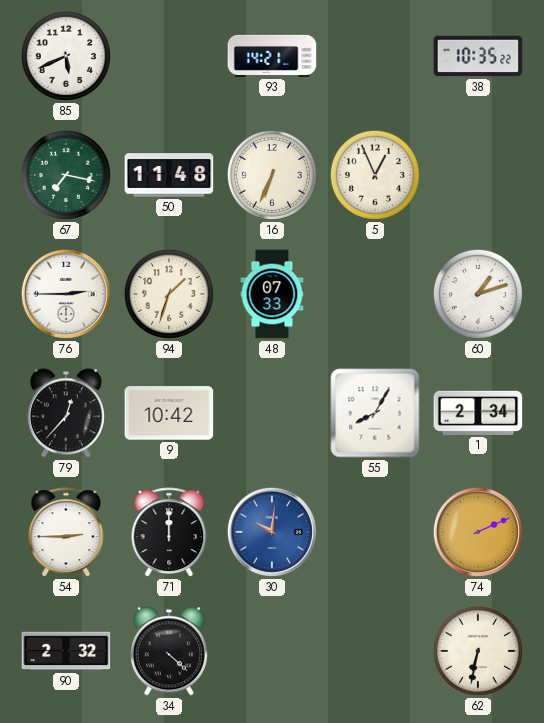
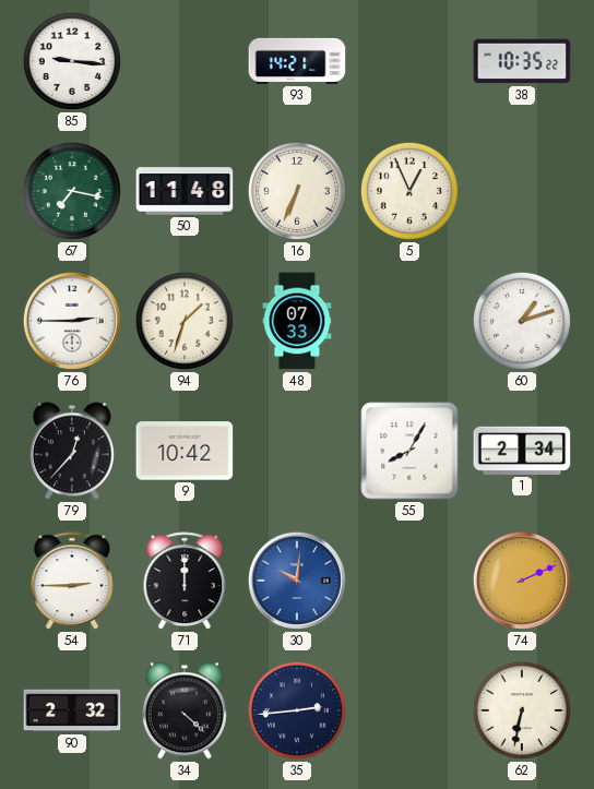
85: 5:41 -> 9:16 (72, 61)
35: none -> 2:44 (297, 710)
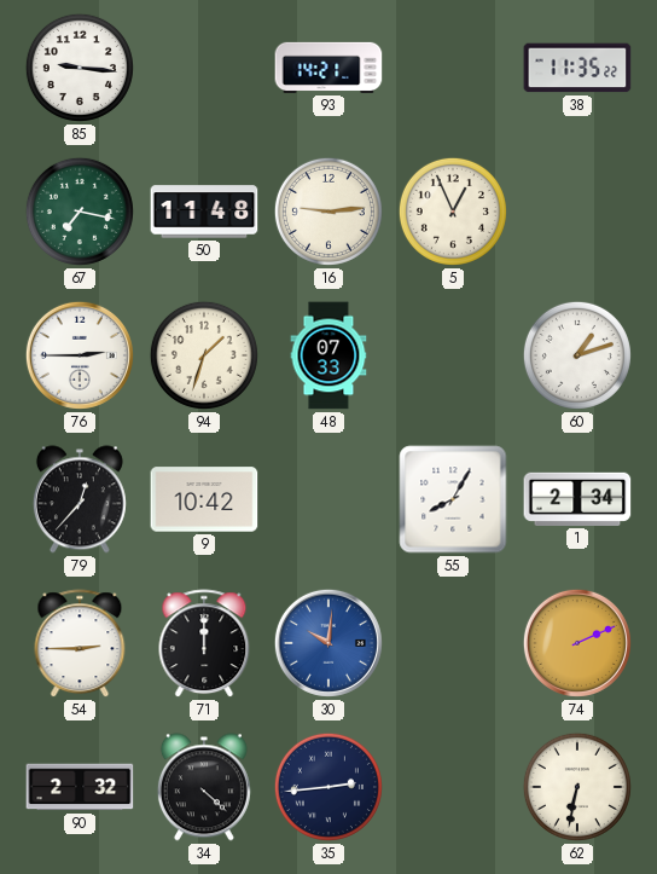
38: 10:35 -> 11:35 (577, 68)
16: 6:34 -> 9:14 (328, 212)
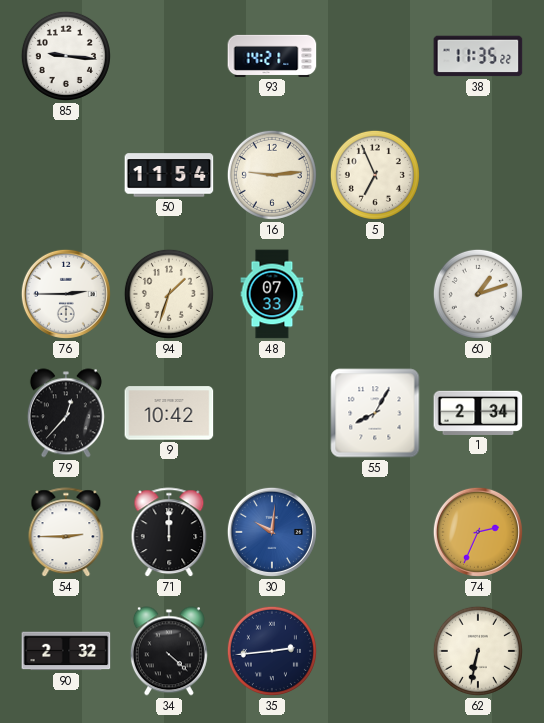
67: 7:17 -> none (80, 212)
50: 11:48 -> 11:54 (169, 175)
5: 12:56 -> 6:56 (375, 175)
74: 2:11 -> 2:34 (478, 532)
